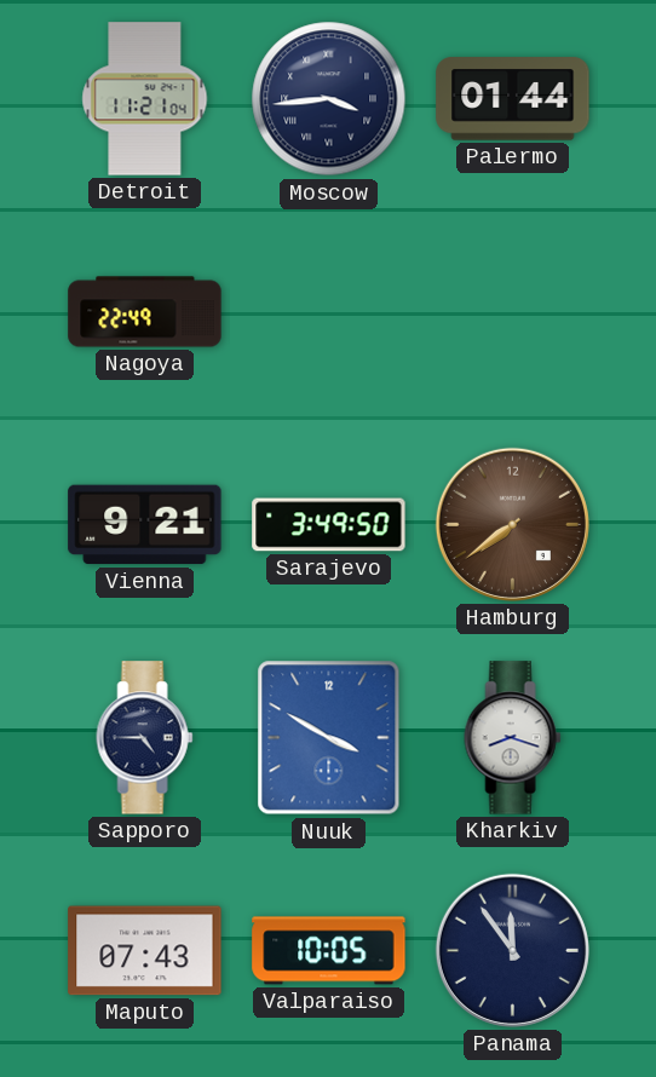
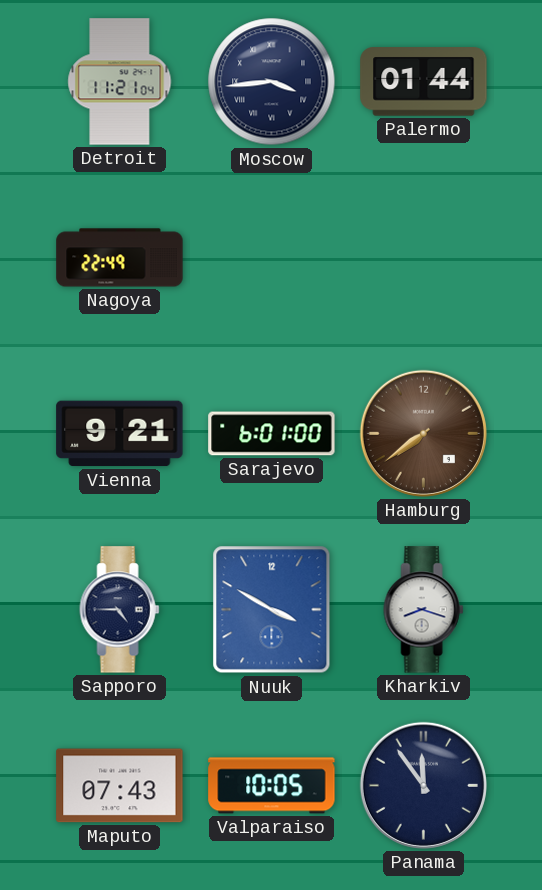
Sarajevo: 3:49 -> 6:01 (272, 434)
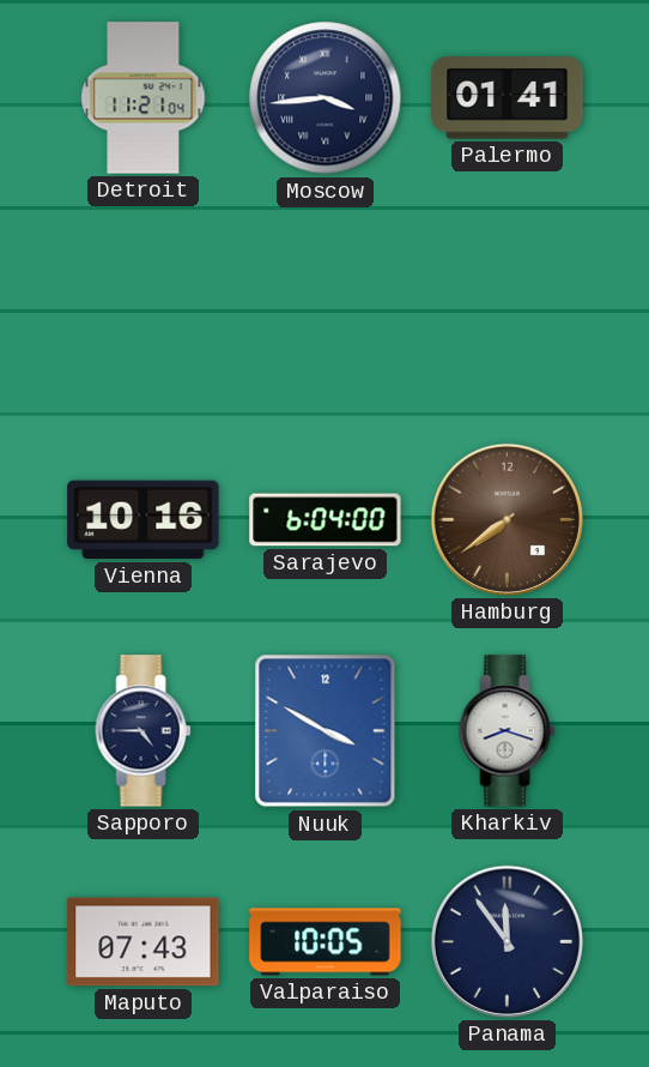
Palermo: 01:44 -> 01:41 (508, 98)
Nagoya: 22:49 -> none (120, 258)
Vienna: 9:21 -> 10:16 (144, 520)
Sarajevo: 6:01 -> 6:04 (326, 520)
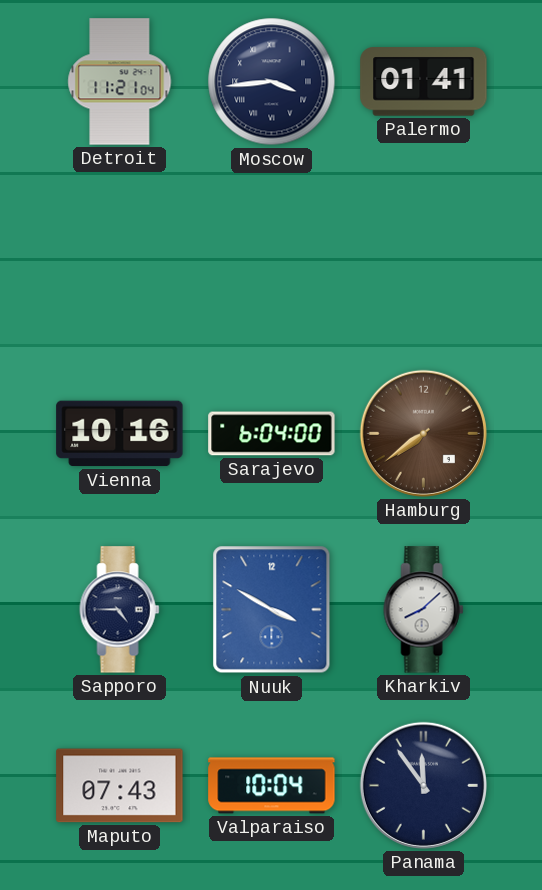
Kharkiv: 8:18 -> 8:08 (424, 610)
Valparaiso: 10:05 -> 10:04 (272, 786)
